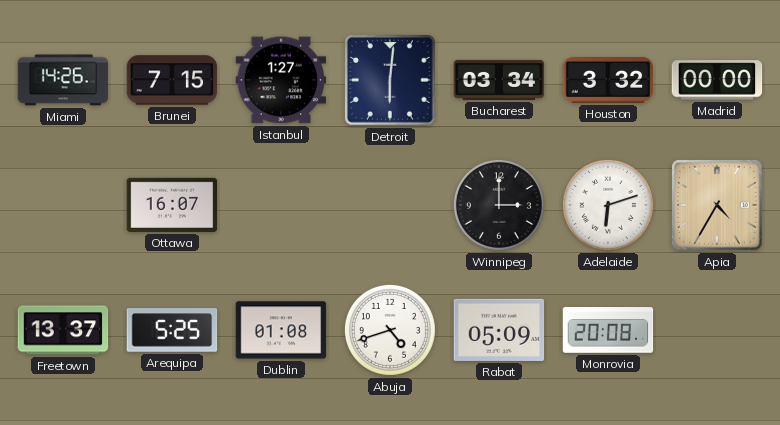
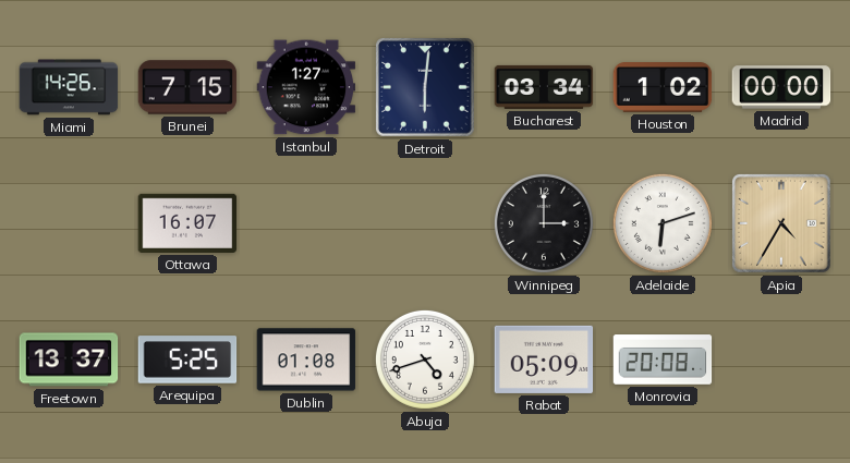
Houston: 3:32 -> 1:02 (663, 87)
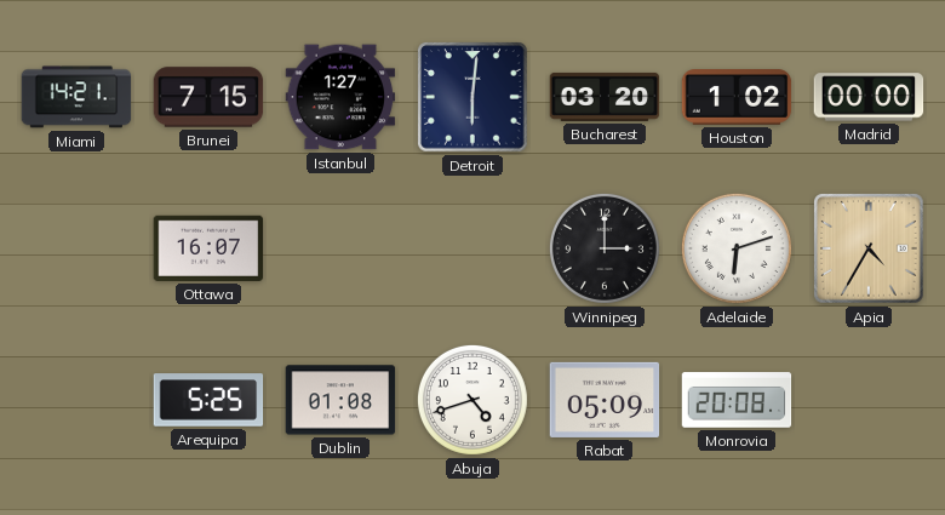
Miami: 14:26 -> 14:21 (76, 97)
Bucharest: 03:34 -> 03:20 (605, 97)
Freetown: 13:37 -> none (69, 360)
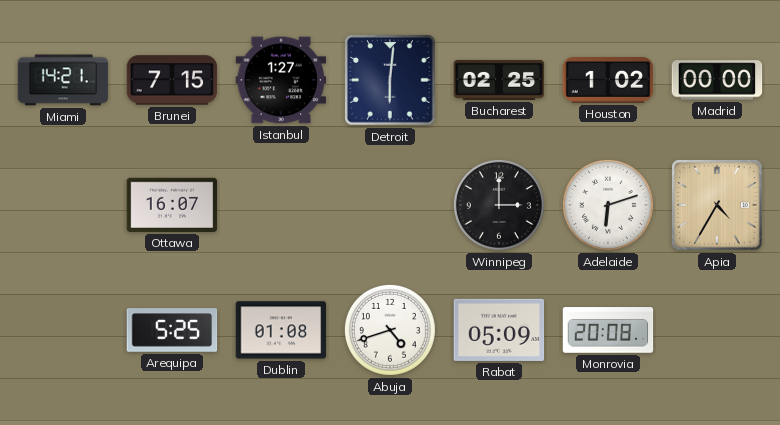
Bucharest: 03:20 -> 02:25 (499, 80)
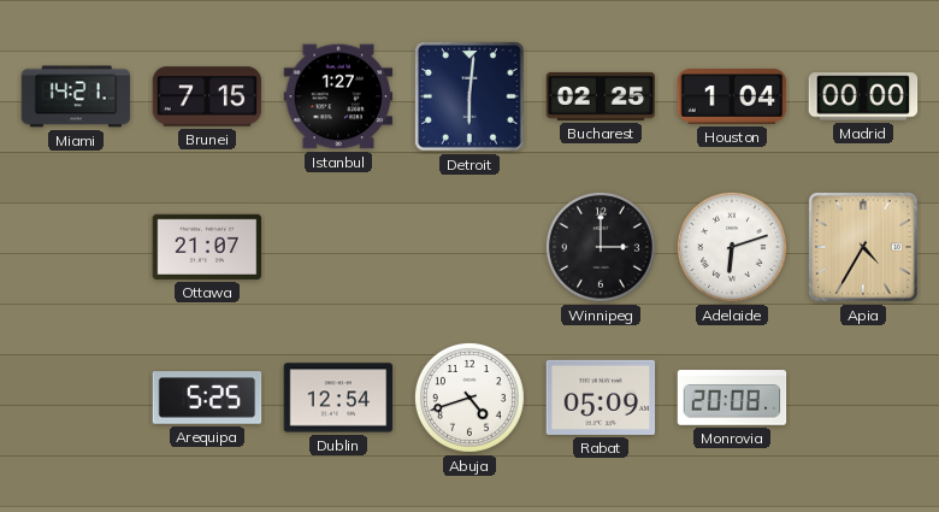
Houston: 1:02 -> 1:04 (732, 96)
Ottawa: 16:07 -> 21:07 (207, 247)
Dublin: 01:08 -> 12:54 (338, 398)
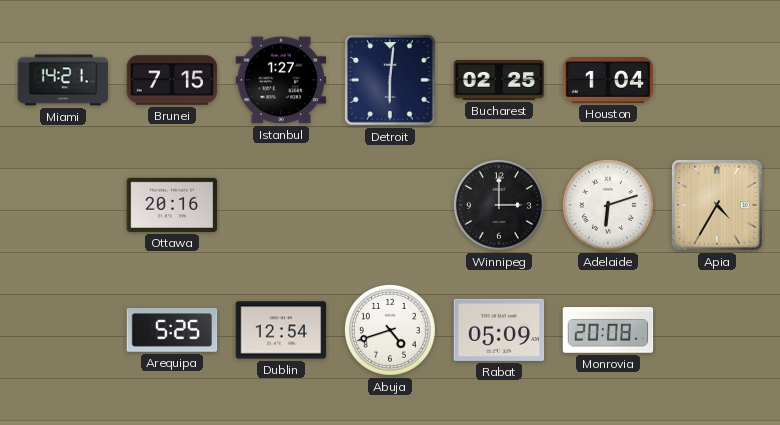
Madrid: 00:00 -> none (863, 96)
Ottawa: 21:07 -> 20:16 (172, 205)
